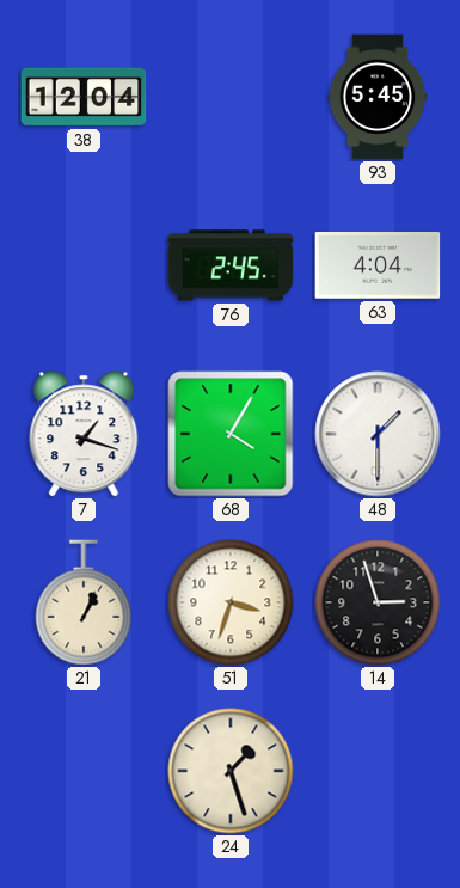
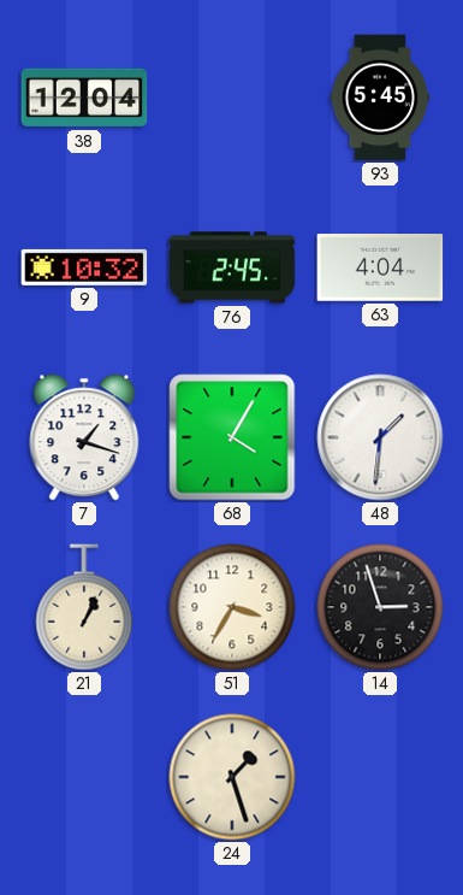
9: none -> 10:32 (84, 267)
48: 1:30 -> 1:31 (380, 437)
51: 3:33 -> 3:35 (232, 607)
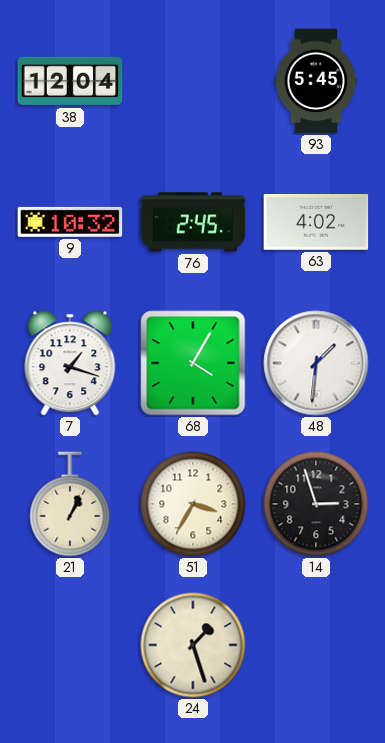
63: 4:04 -> 4:02 (316, 223)
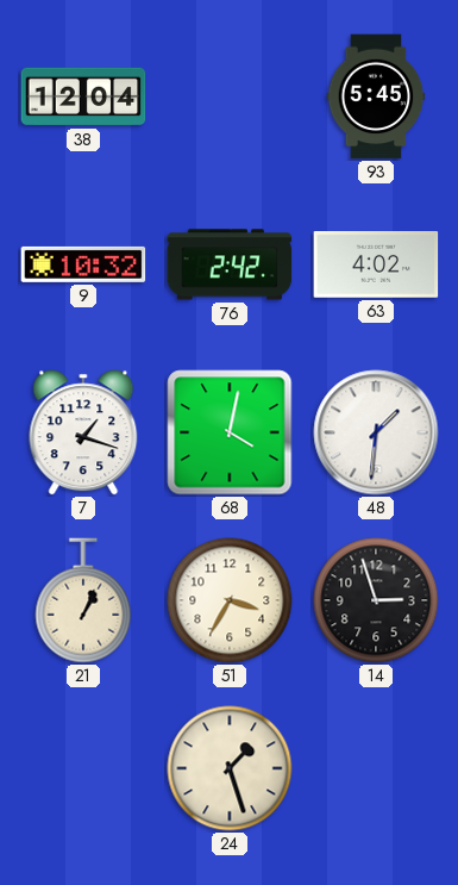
76: 2:45 -> 2:42 (230, 264)
68: 4:05 -> 4:02 (230, 432)
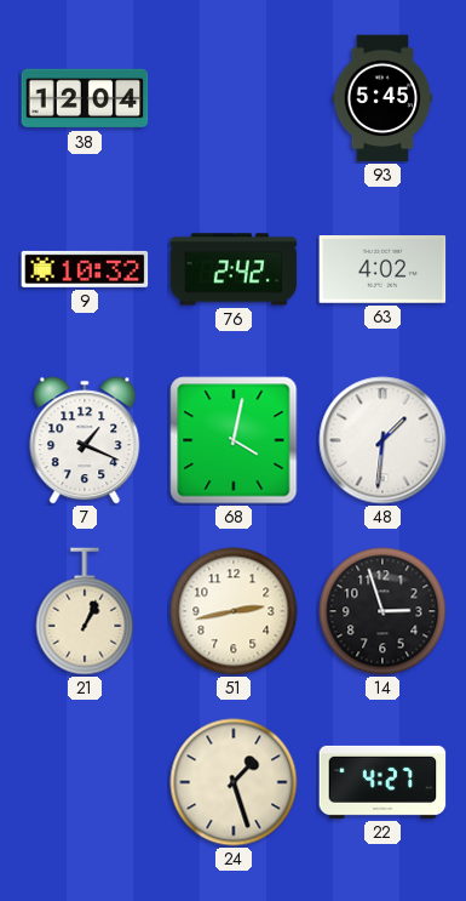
7: 1:18 -> 1:19 (85, 440)
51: 3:35 -> 2:43 (234, 611)
22: none -> 4:27 (382, 782)
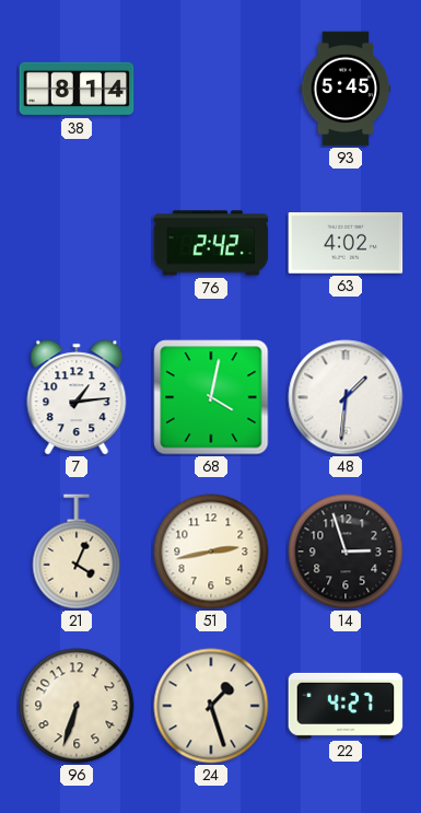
38: 12:04 -> 8:14 (77, 89)
9: 10:32 -> none (85, 269)
7: 1:19 -> 1:14 (77, 397)
21: 1:04 -> 4:04 (77, 551)
96: none -> 6:33 (77, 706)
